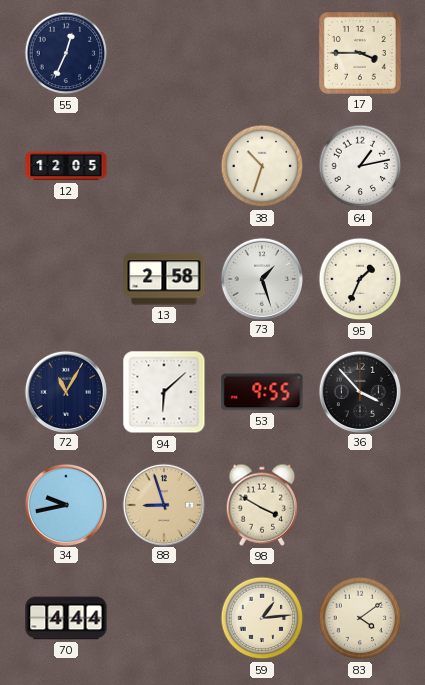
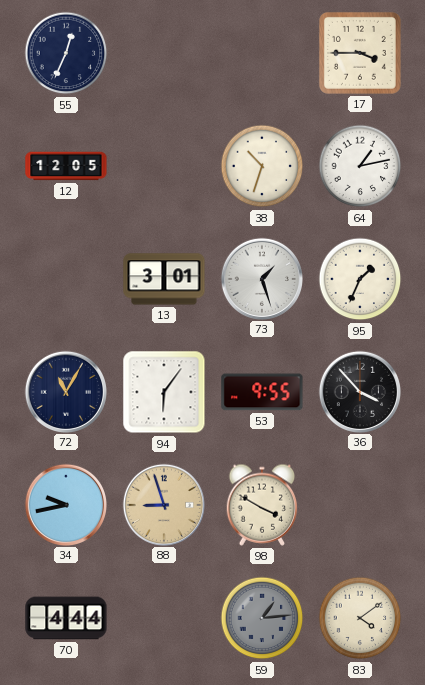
13: 2:58 -> 3:01 (164, 279)
94: 6:08 -> 6:06 (164, 392)
59 dial: cream -> grey (262, 618)
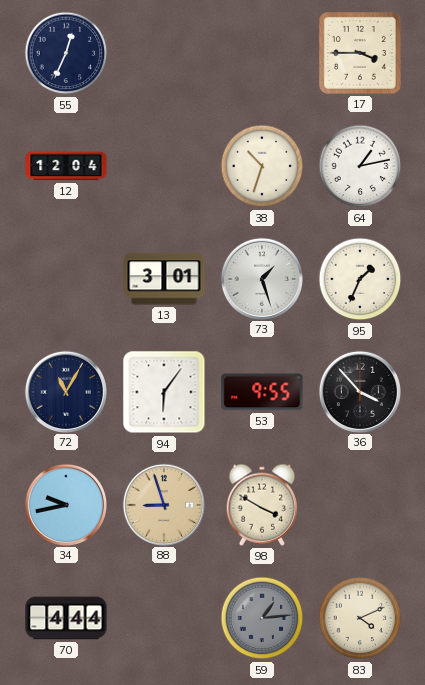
12: 12:05 -> 12:04 (66, 166)
83: 4:09 -> 4:11 (360, 618)
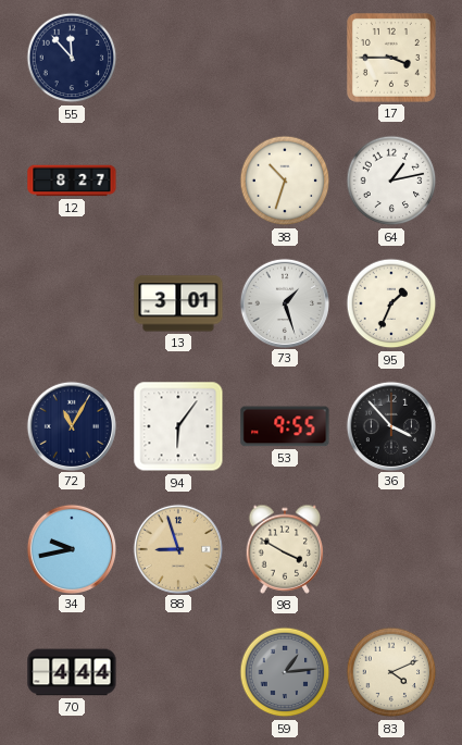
55: 12:34 -> 11:53 (72, 58)
12: 12:04 -> 8:27 (72, 181)
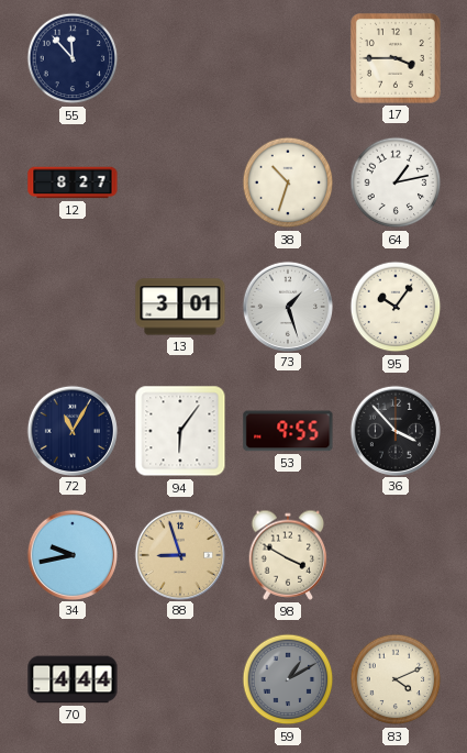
95: 1:34 -> 10:06 (396, 307)
59: 1:14 -> 1:10 (288, 679)
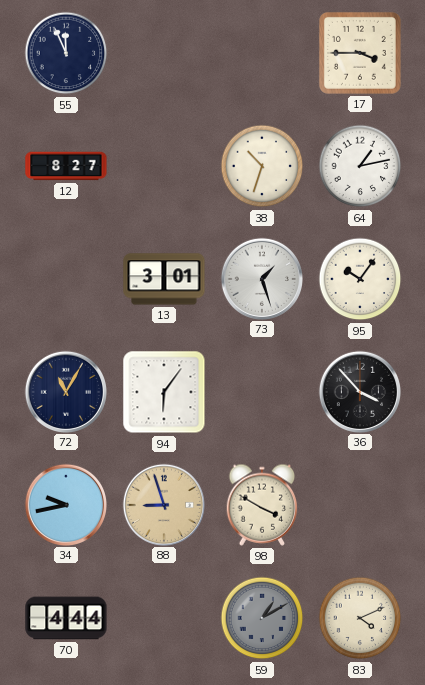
55: 11:53 -> 11:56 (66, 53)
53: 9:55 -> none (288, 431)
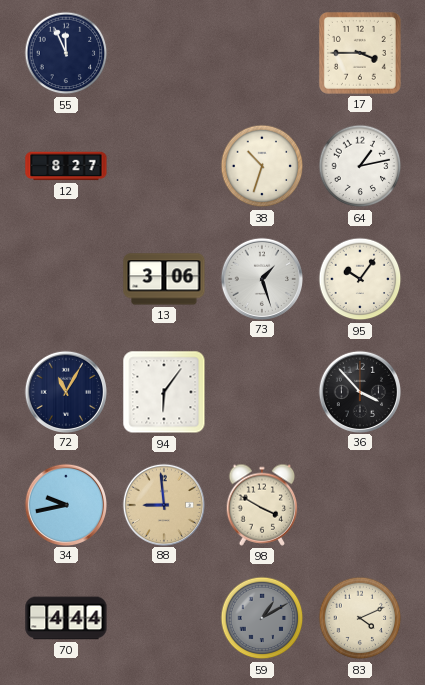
13: 3:01 -> 3:06 (164, 279)
88: 8:57 -> 8:59 (163, 504)
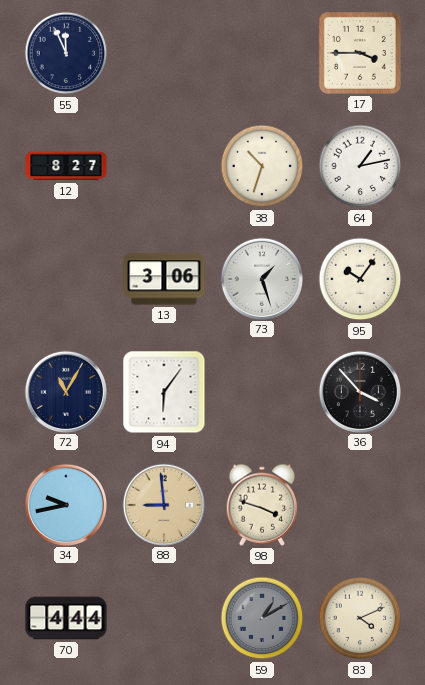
98: 3:50 -> 3:48 (262, 505)
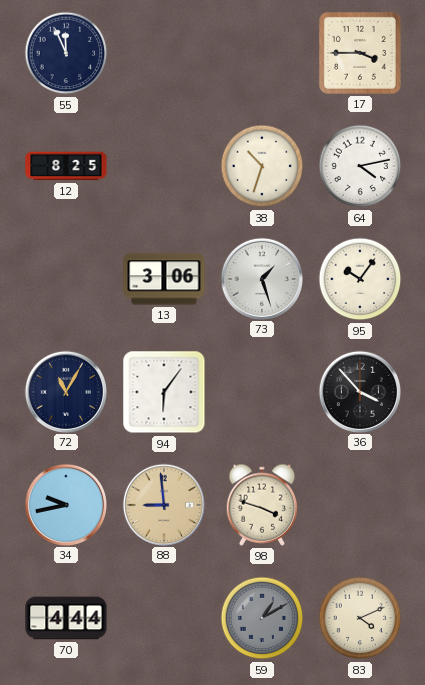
12: 8:27 -> 8:25 (66, 166)
64: 1:13 -> 4:13 (360, 166)
